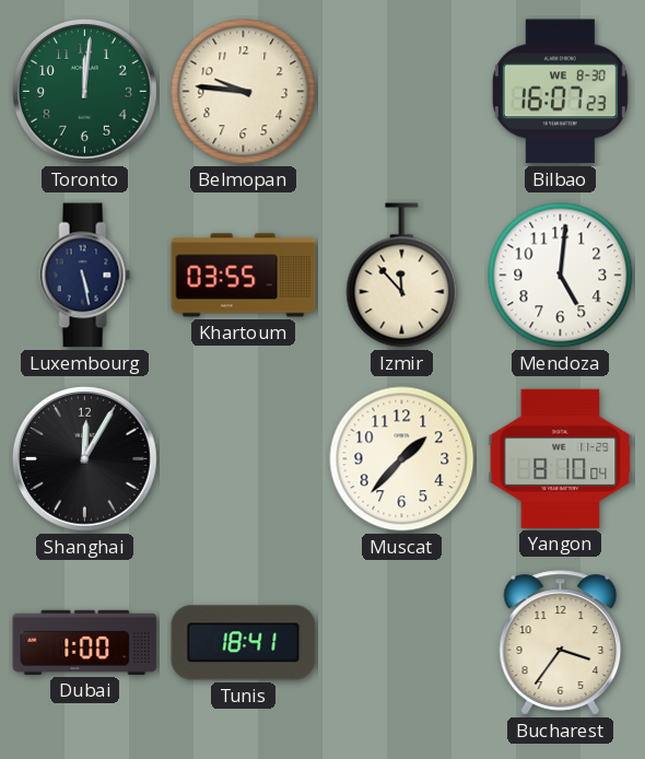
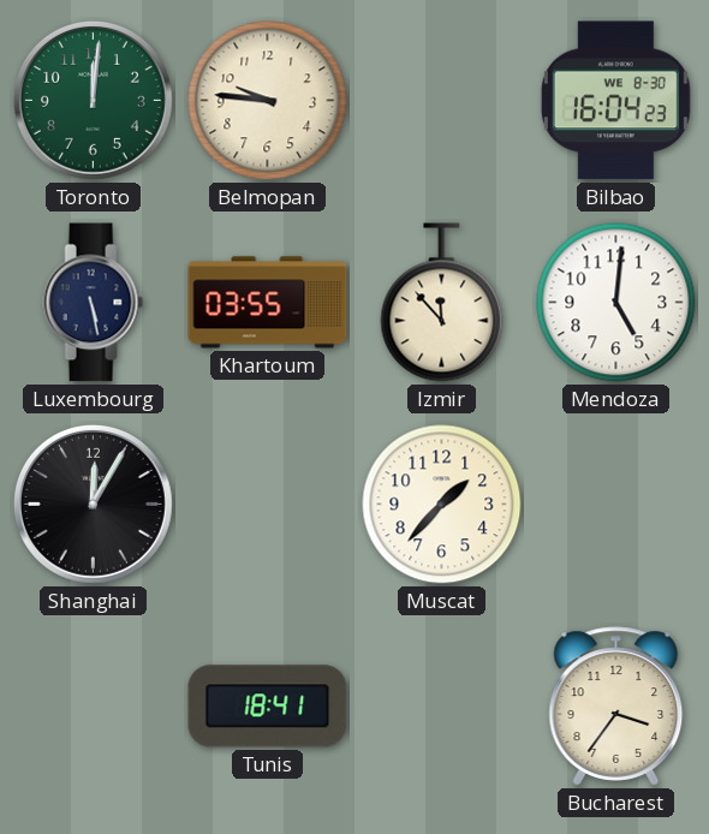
Bilbao: 16:07 -> 16:04 (615, 101)
Yangon: 8:10 -> none (561, 458)
Dubai: 1:00 -> none (85, 642)
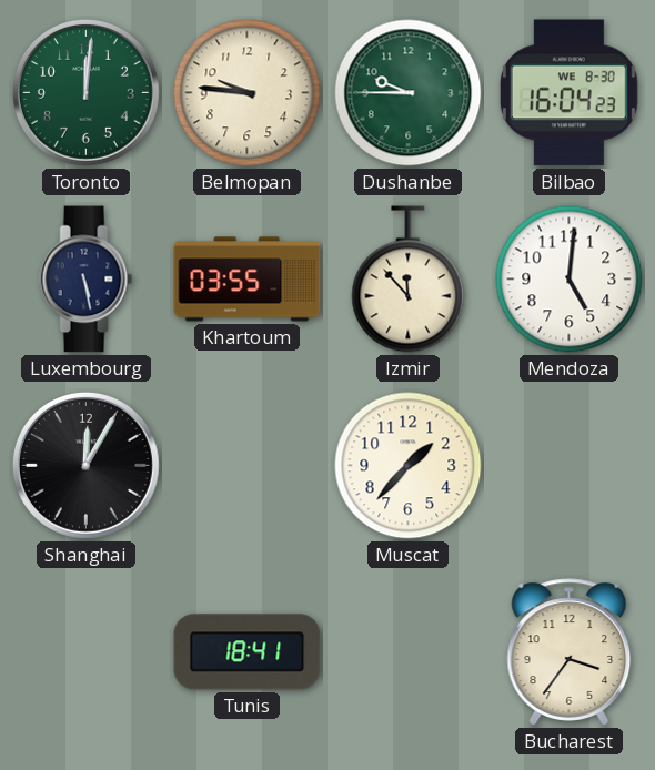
Dushanbe: none -> 9:45 (409, 93)
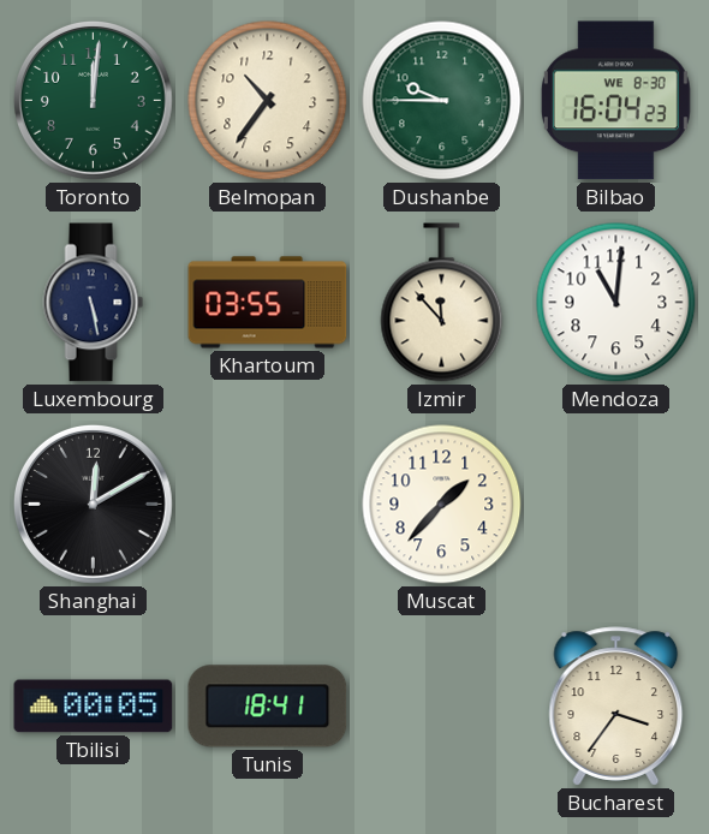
Belmopan: 9:46 -> 10:36 (268, 101)
Mendoza: 5:01 -> 11:01 (616, 303)
Shanghai: 12:05 -> 12:10 (93, 504)
Tbilisi: none -> 00:05 (94, 707)
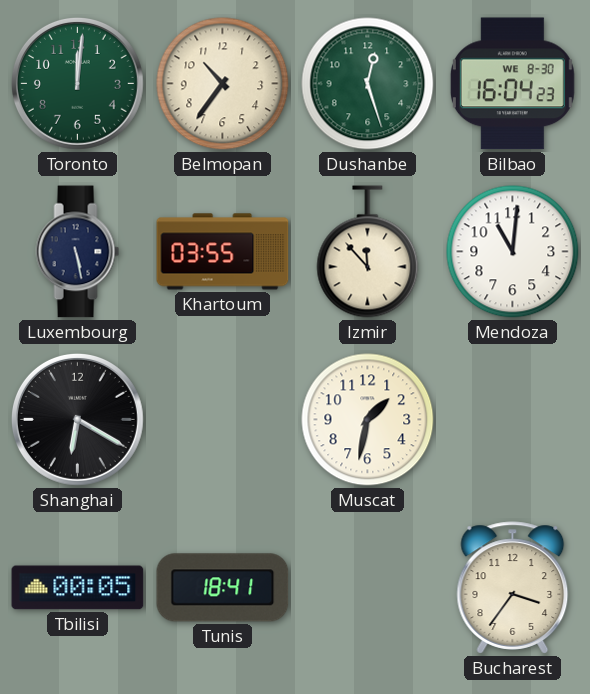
Dushanbe: 9:45 -> 12:27 (368, 84)
Shanghai: 12:10 -> 6:20 (77, 419)
Muscat: 1:37 -> 1:32 (368, 420)
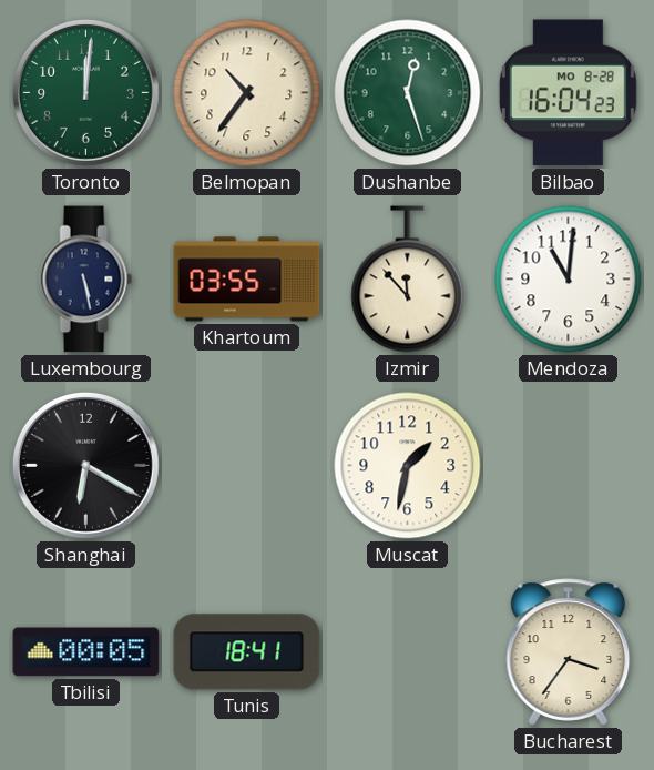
Bilbao date: WE 8-30 -> MO 8-28 (568, 93)
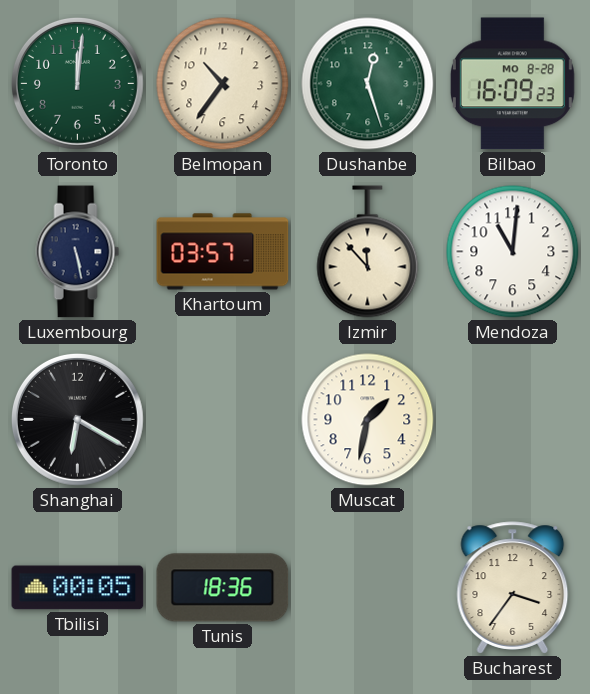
Bilbao: 16:04 -> 16:09 (512, 84)
Khartoum: 03:55 -> 03:57 (223, 252)
Tunis: 18:41 -> 18:36 (223, 588)
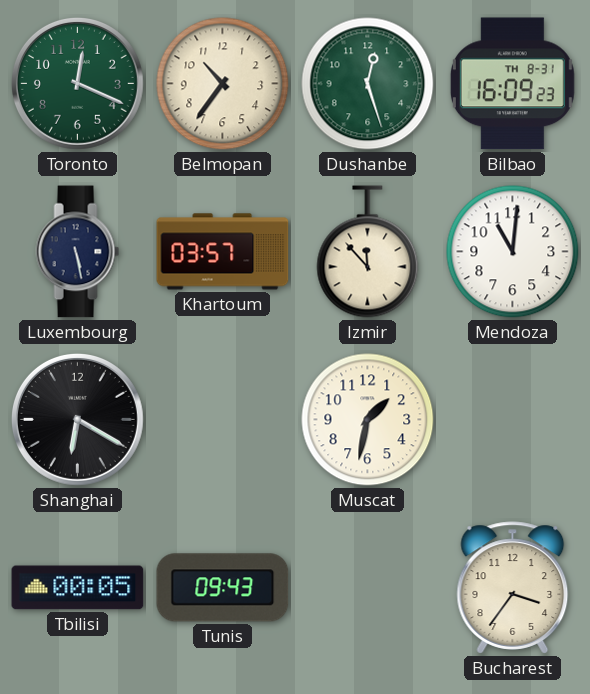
Toronto: 12:01 -> 12:19 (77, 83)
Bilbao date: MO 8-28 -> TH 8-31 (512, 84)
Tunis: 18:36 -> 09:43 (223, 588)
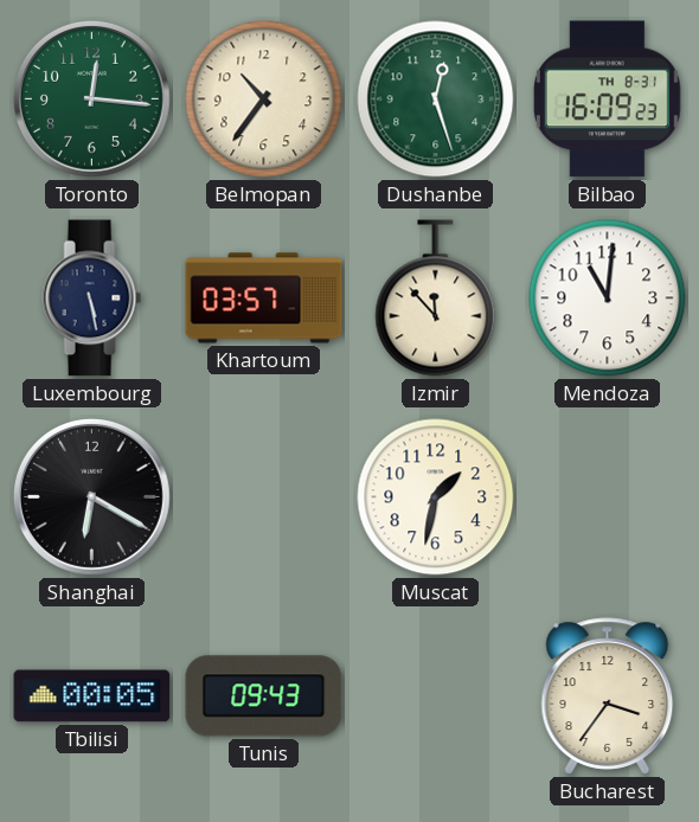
Toronto: 12:19 -> 12:16 (91, 98)
